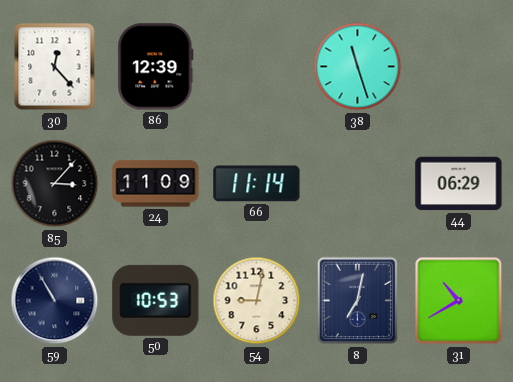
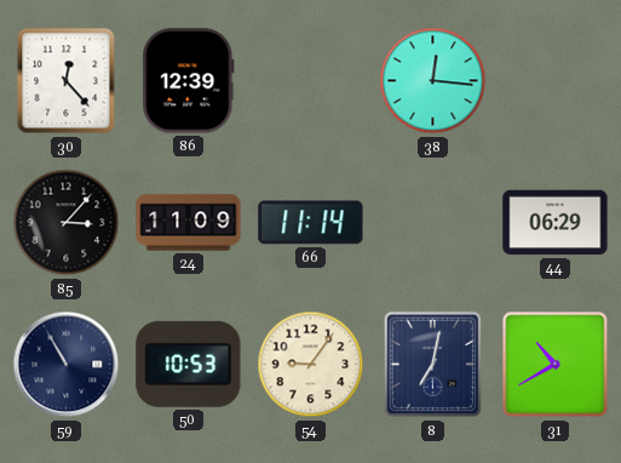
38: 11:27 -> 12:16 (433, 81)
54: 9:02 -> 9:06 (311, 365)
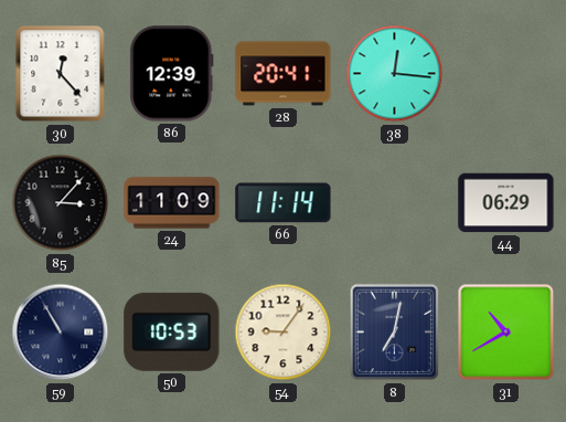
28: none -> 20:41 (284, 74)
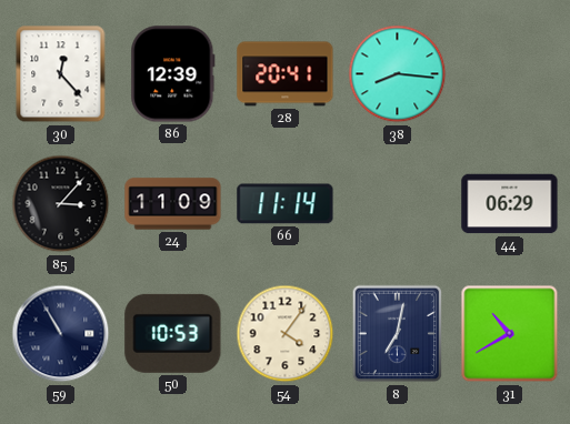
38: 12:16 -> 8:16 (398, 74)
54: 9:06 -> 4:06 (286, 334)
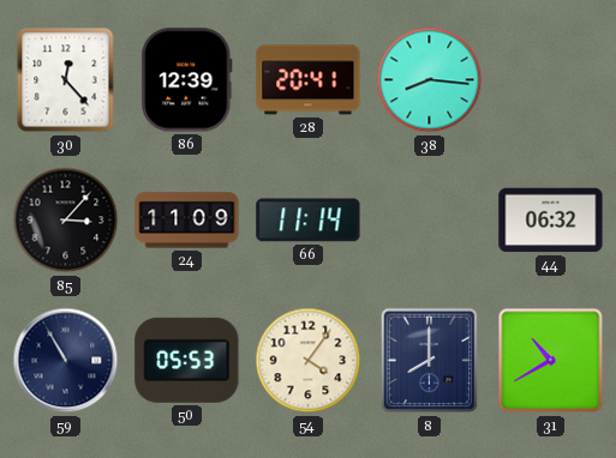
44: 06:29 -> 06:32 (551, 221)
50: 10:53 -> 05:53 (187, 360)
8: 7:02 -> 8:00 (430, 361)
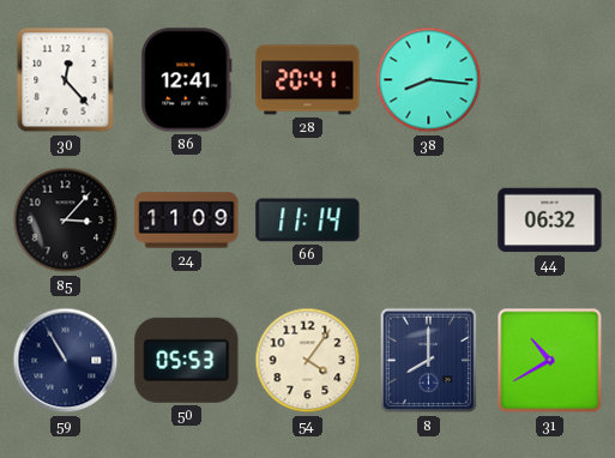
86: 12:39 -> 12:41 (187, 80)
